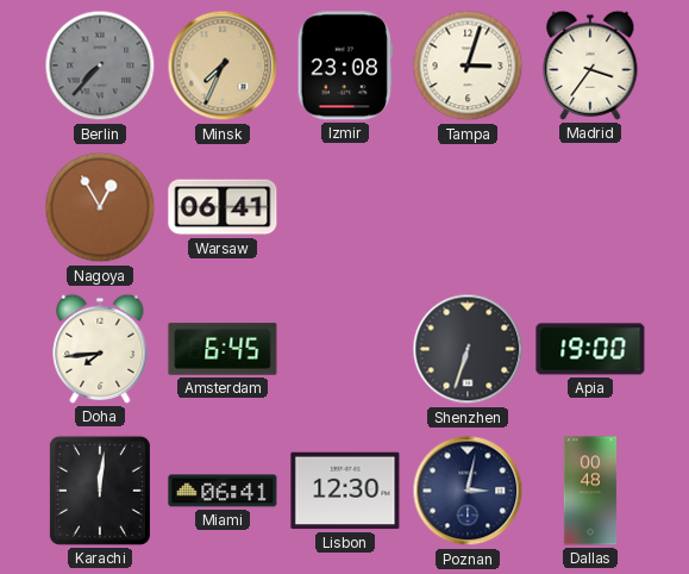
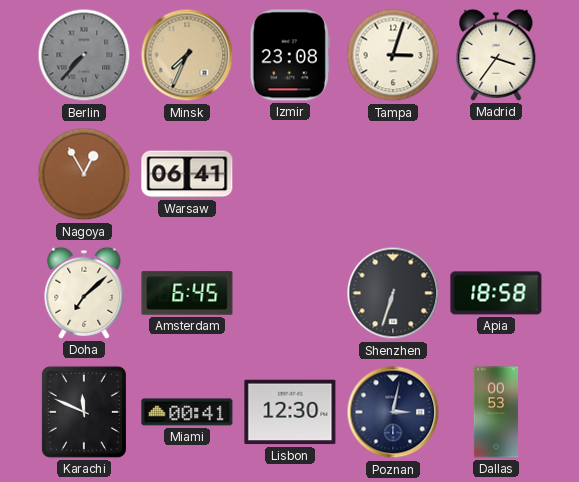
Doha: 7:44 -> 7:08 (84, 293)
Apia: 19:00 -> 18:58 (496, 293)
Karachi: 12:01 -> 11:49 (84, 412)
Miami: 06:41 -> 00:41 (187, 412)
Dallas: 00:48 -> 00:53 (496, 412)
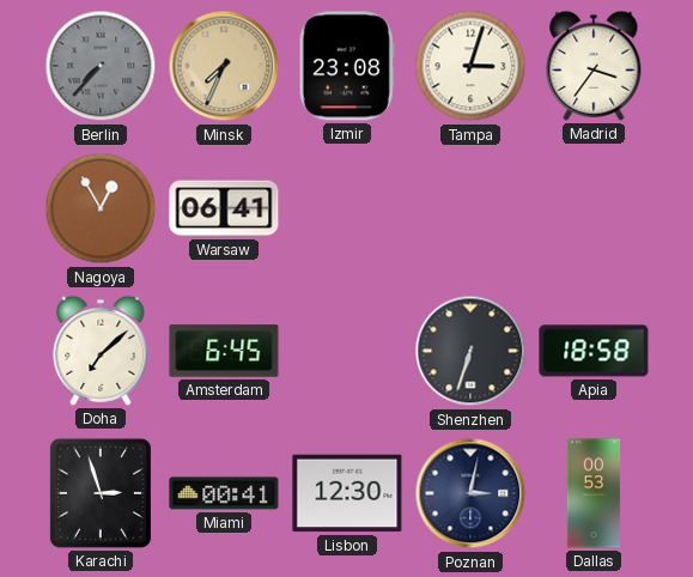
Karachi: 11:49 -> 2:57 (101, 493)
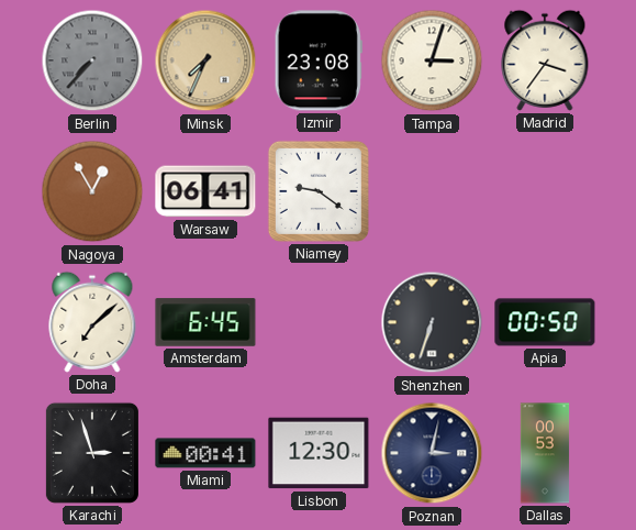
Niamey: none -> 9:21 (319, 191)
Apia: 18:58 -> 00:50 (545, 322)
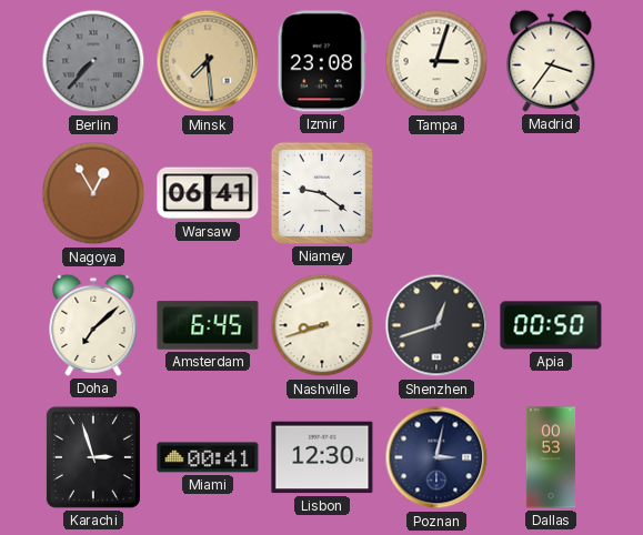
Minsk: 7:34 -> 7:29 (208, 61)
Nashville: none -> 8:42 (322, 325)
Shenzhen: 6:33 -> 12:42 (436, 325)
